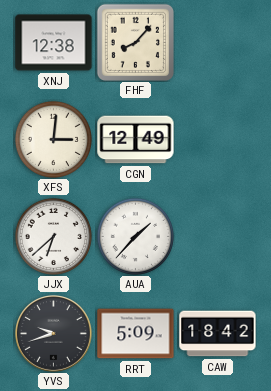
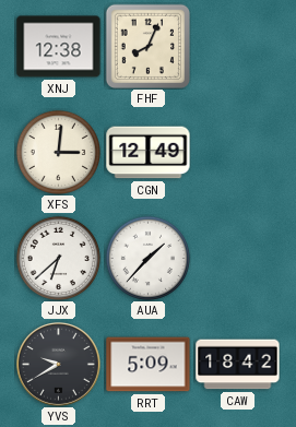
FHF: 8:07 -> 8:04 (147, 46)
YVS: 9:42 -> 9:40 (59, 365)
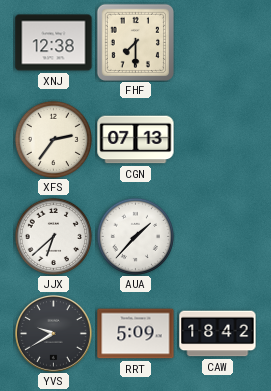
FHF: 8:04 -> 7:30 (135, 42)
XFS: 3:01 -> 2:36 (53, 139)
CGN: 12:49 -> 07:13 (136, 140)
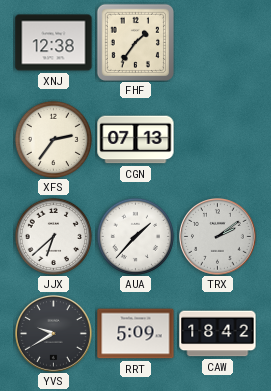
FHF: 7:30 -> 1:36 (135, 42)
TRX: none -> 2:09 (218, 237)
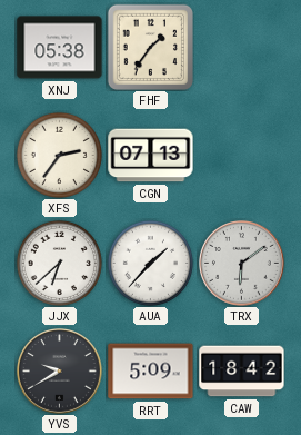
XNJ: 12:38 -> 05:38 (60, 48)
TRX: 2:09 -> 6:09 (242, 264)
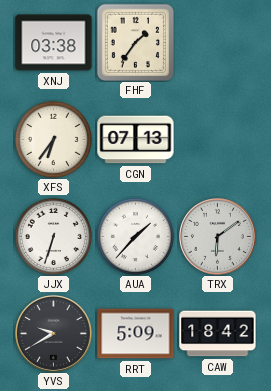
XNJ: 05:38 -> 03:38 (54, 43)
XFS: 2:36 -> 6:36 (53, 139)
JJX: 6:38 -> 6:33 (53, 236)
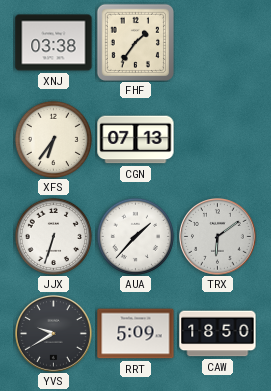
CAW: 18:42 -> 18:50 (218, 334)
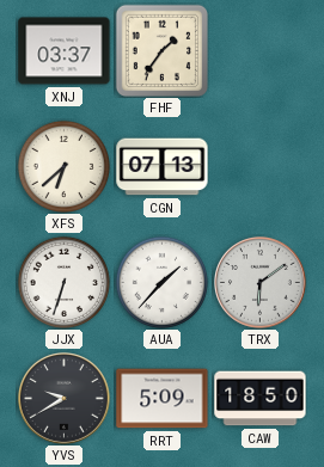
XNJ: 03:38 -> 03:37 (65, 51)
XFS: 6:36 -> 6:38 (63, 166)
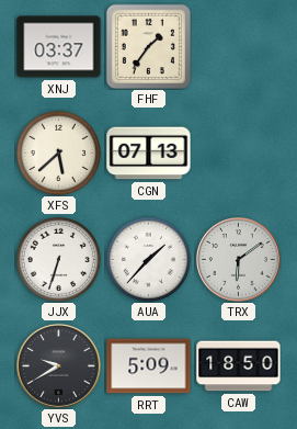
XFS: 6:38 -> 5:38 (58, 153)
